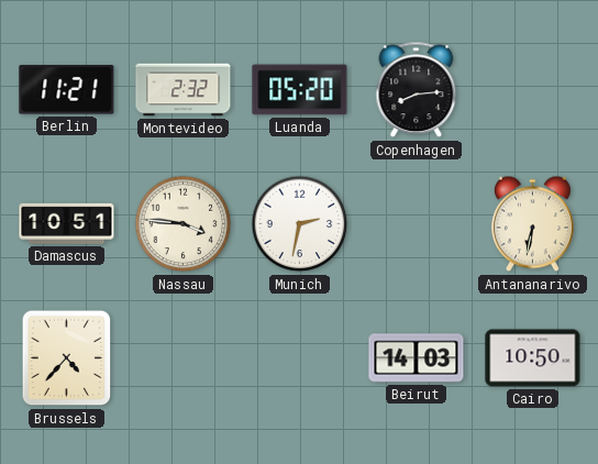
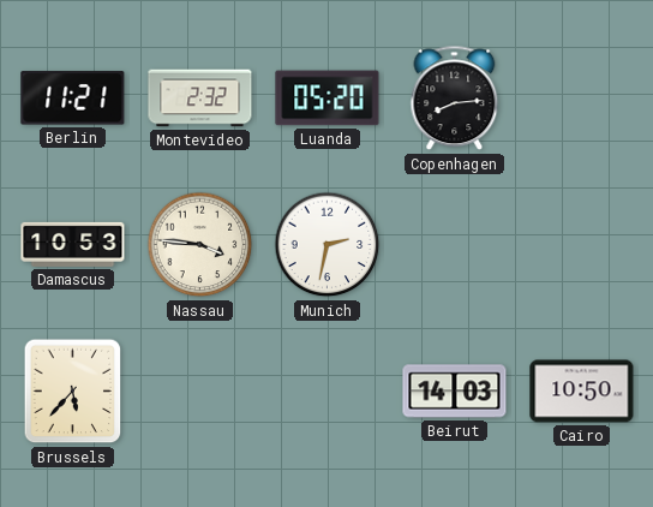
Damascus: 10:51 -> 10:53 (73, 244)
Antananarivo: 6:32 -> none (532, 224)
Brussels: 4:37 -> 5:37 (73, 392)
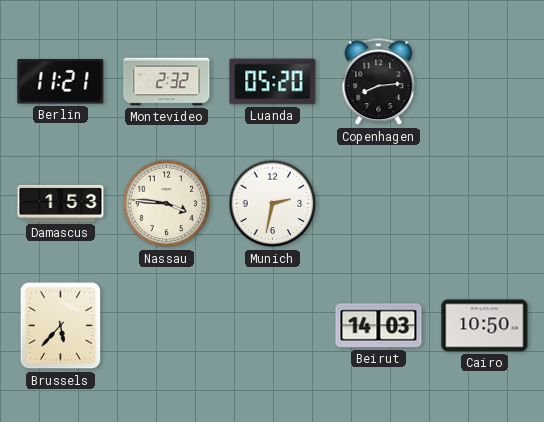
Damascus: 10:53 -> 1:53 (61, 203)
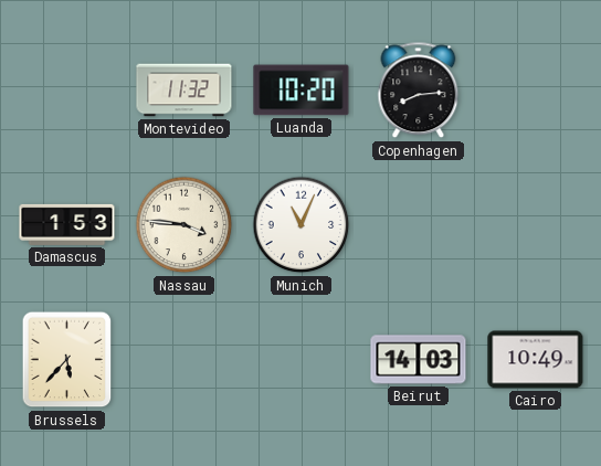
Berlin: 11:21 -> none (61, 82)
Montevideo: 2:32 -> 11:32 (184, 91)
Luanda: 05:20 -> 10:20 (302, 91)
Munich: 2:32 -> 11:04 (302, 225)
Cairo: 10:50 -> 10:49 (536, 360)
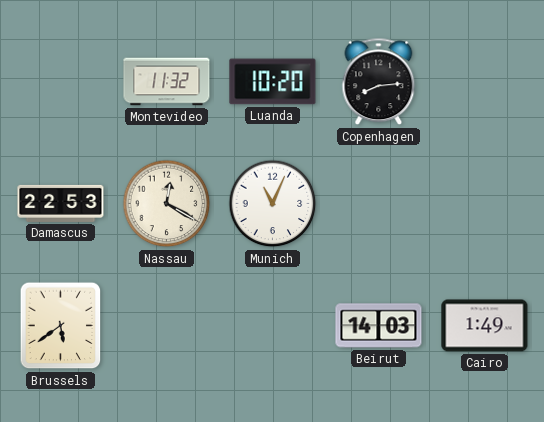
Damascus: 1:53 -> 22:53 (61, 203)
Nassau: 3:46 -> 12:20 (167, 204)
Brussels: 5:37 -> 5:39 (61, 326)
Cairo: 10:49 -> 1:49 (485, 326)
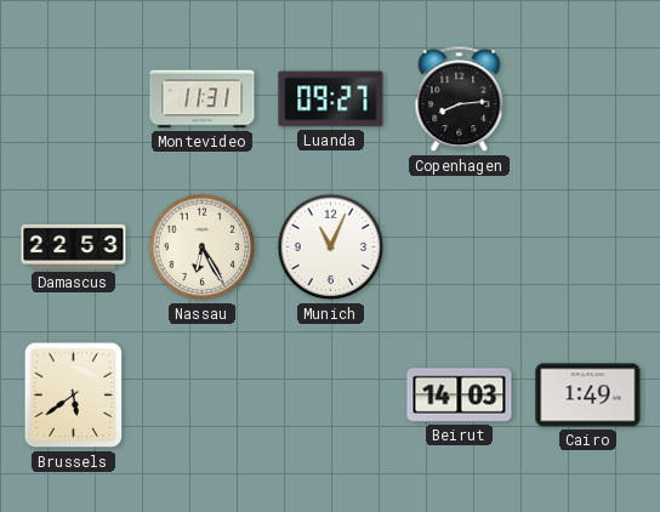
Montevideo: 11:32 -> 11:31 (203, 99)
Luanda: 10:20 -> 09:27 (331, 99)
Nassau: 12:20 -> 6:25 (203, 248)
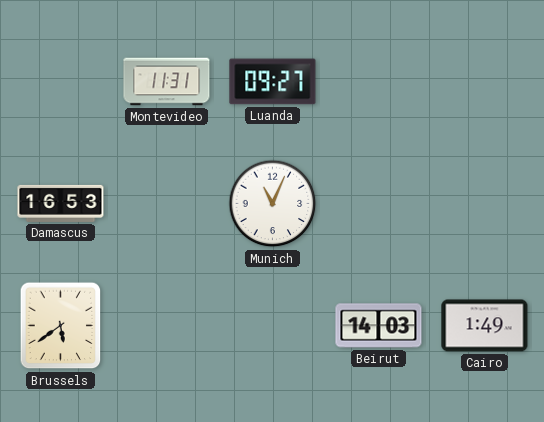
Copenhagen: 8:14 -> none (460, 99)
Damascus: 22:53 -> 16:53 (61, 203)
Nassau: 6:25 -> none (203, 248)
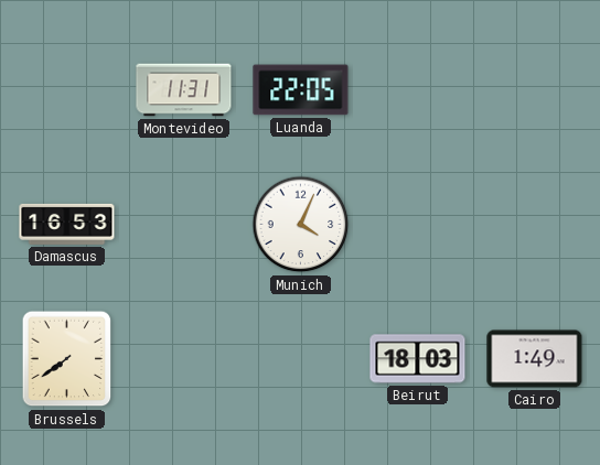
Luanda: 09:27 -> 22:05 (301, 90)
Munich: 11:04 -> 4:04 (301, 225)
Brussels: 5:39 -> 7:39 (67, 359)
Beirut: 14:03 -> 18:03 (418, 359)
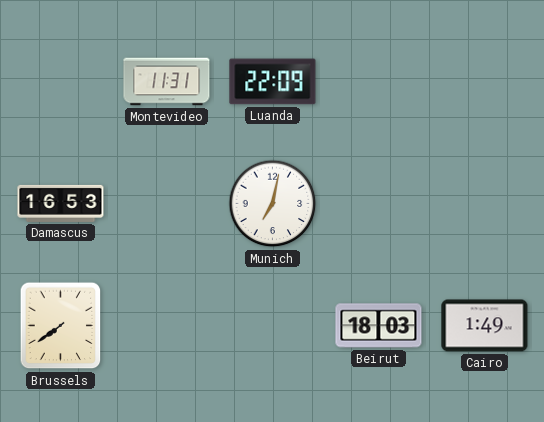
Luanda: 22:05 -> 22:09 (273, 82)
Munich: 4:04 -> 7:02 (273, 204)
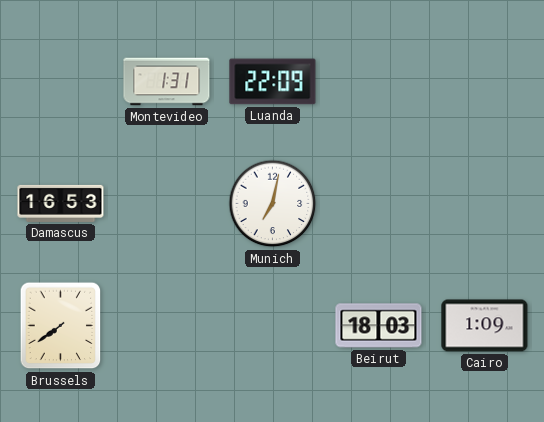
Montevideo: 11:31 -> 1:31 (167, 82)
Cairo: 1:49 -> 1:09 (485, 326)
